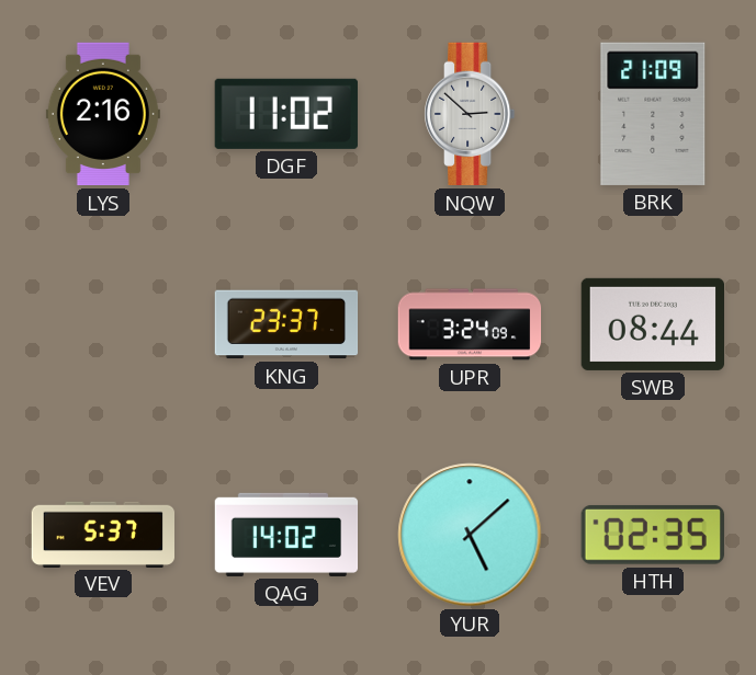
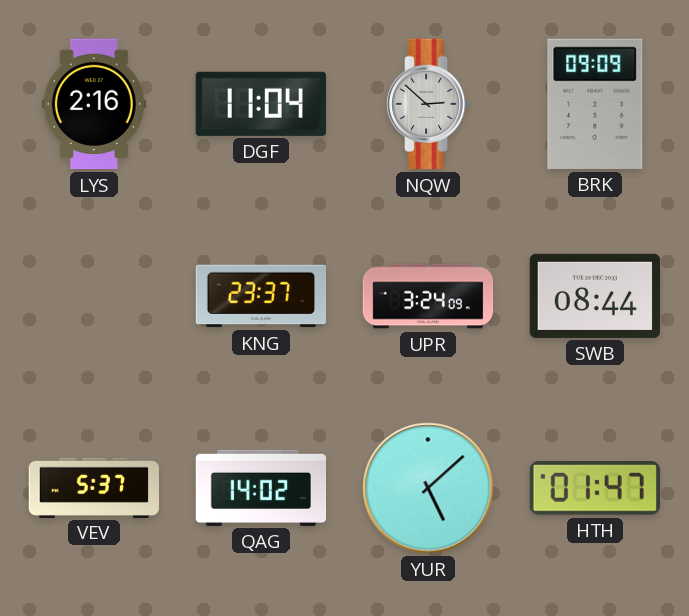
DGF: 11:02 -> 11:04 (261, 104)
BRK: 21:09 -> 09:09 (595, 104)
HTH: 02:35 -> 01:47 (595, 488)
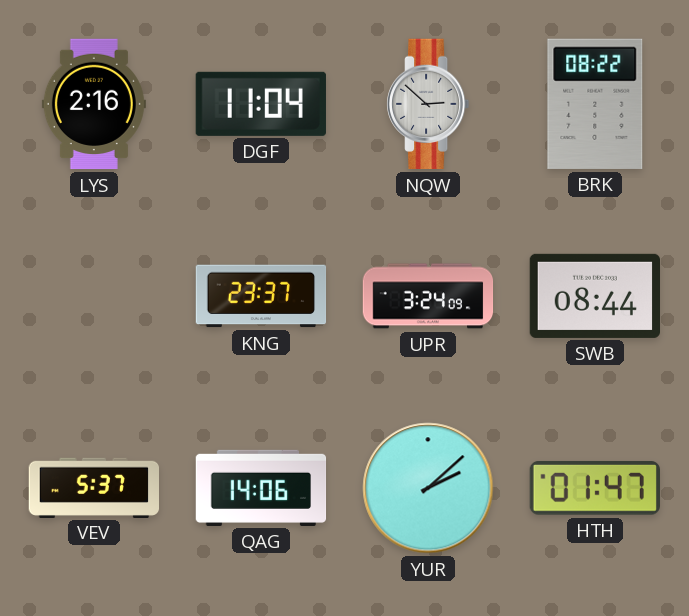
BRK: 09:09 -> 08:22 (595, 104)
QAG: 14:02 -> 14:06 (261, 488)
YUR: 5:08 -> 2:08 (428, 488)
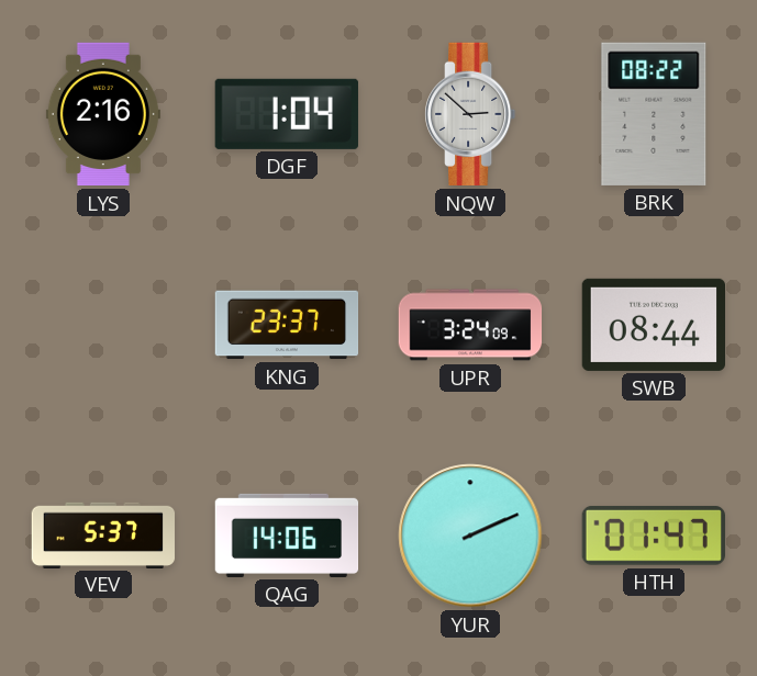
DGF: 11:04 -> 1:04 (287, 114)
YUR: 2:08 -> 2:11 (470, 536)
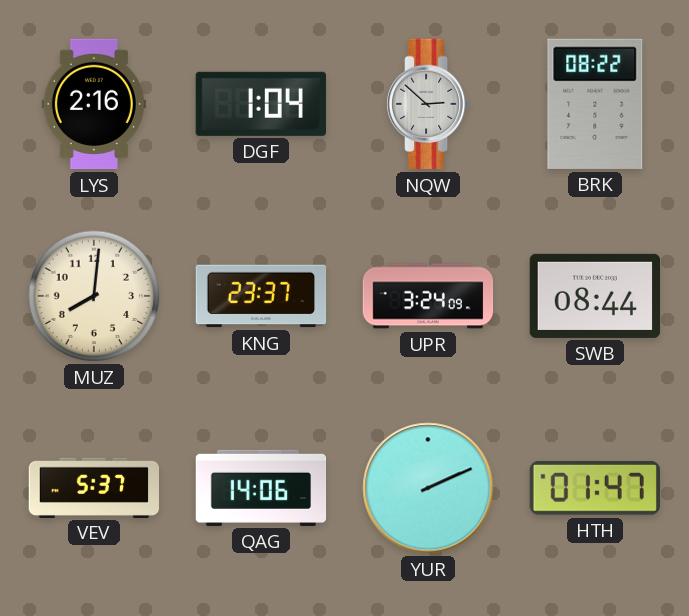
MUZ: none -> 8:01 (94, 296)
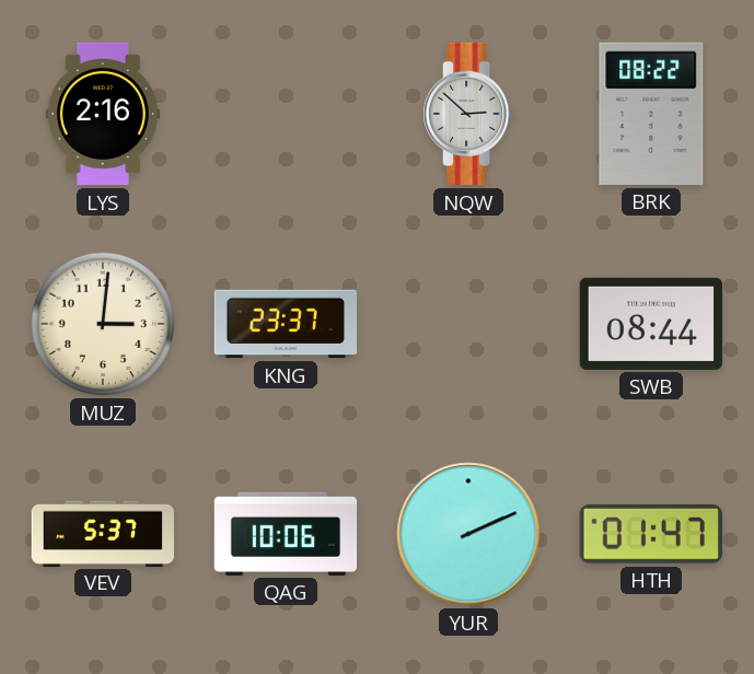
DGF: 1:04 -> none (261, 104)
MUZ: 8:01 -> 3:01 (103, 324)
UPR: 3:24 -> none (428, 296)
QAG: 14:06 -> 10:06 (286, 534)
